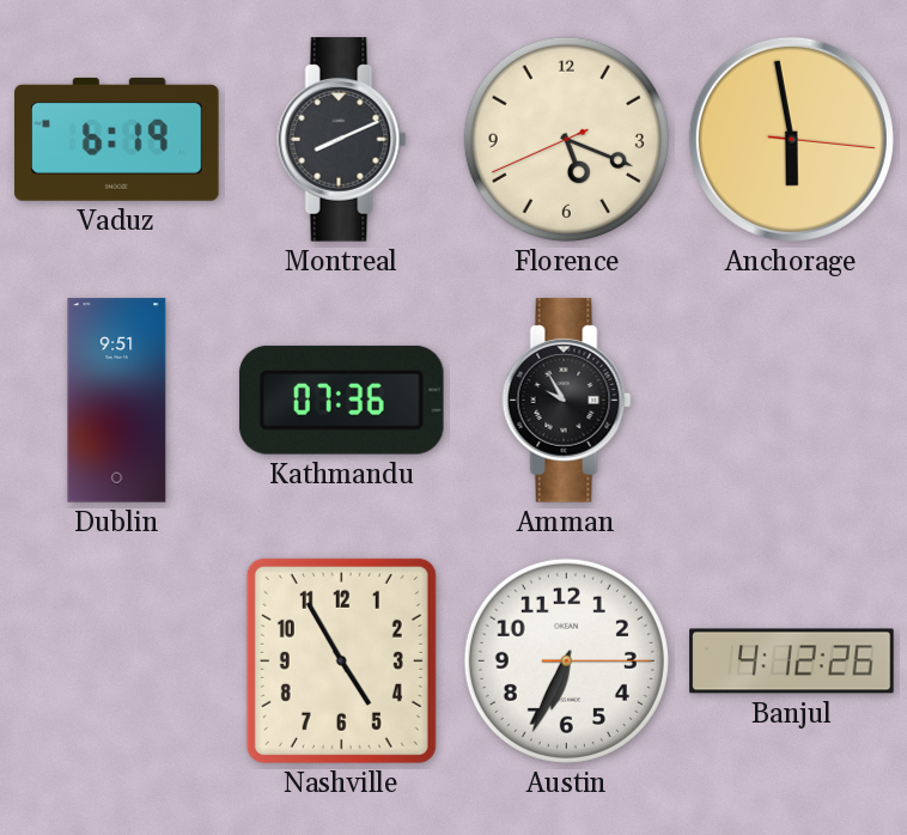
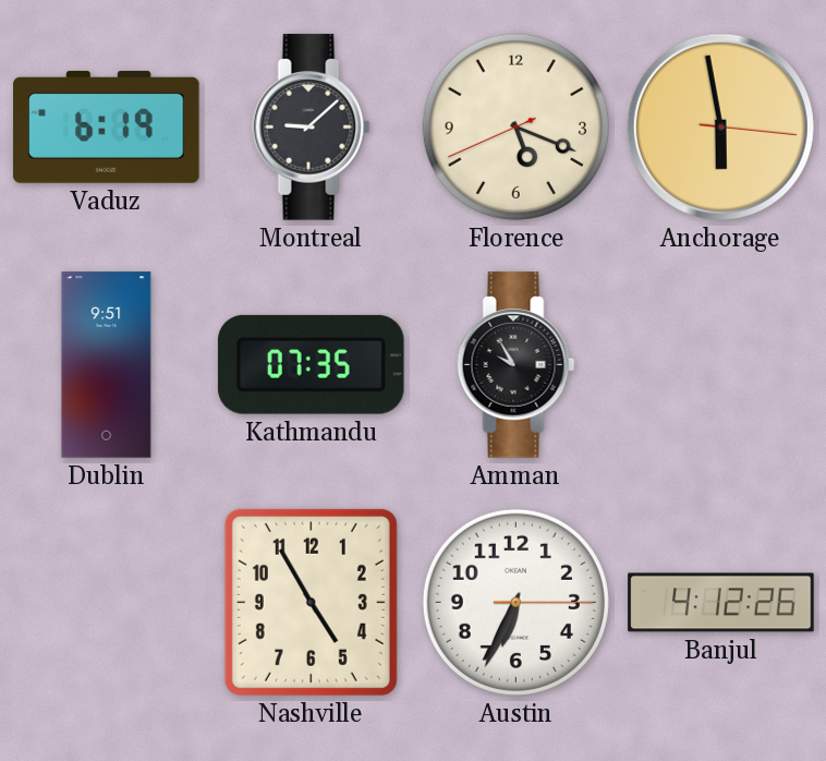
Montreal: 8:11 -> 9:08 (312, 128)
Kathmandu: 07:36 -> 07:35 (311, 364)
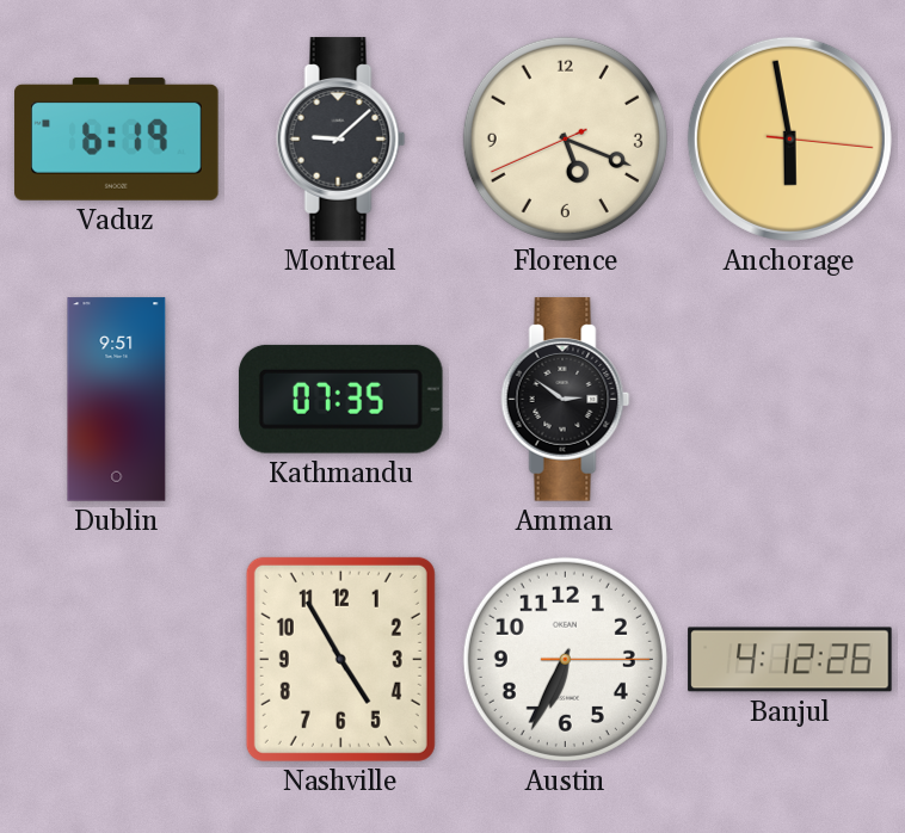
Amman: 9:55 -> 2:51 (566, 400)
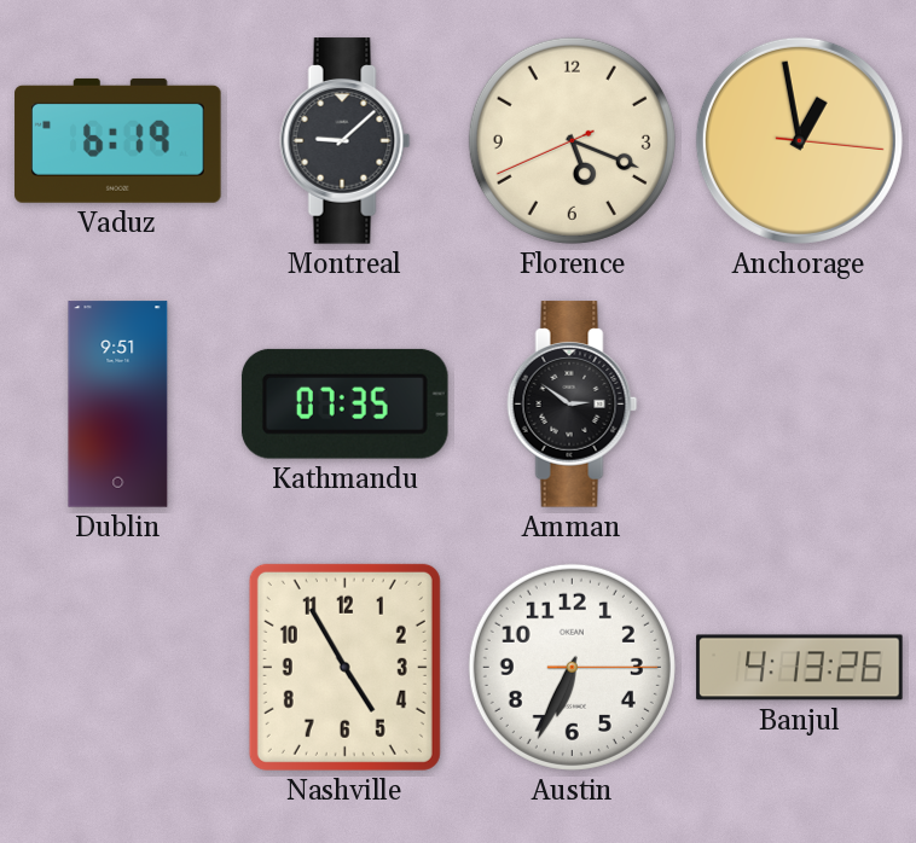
Anchorage: 5:58 -> 12:58 (799, 140)
Banjul: 4:12 -> 4:13 (800, 668)
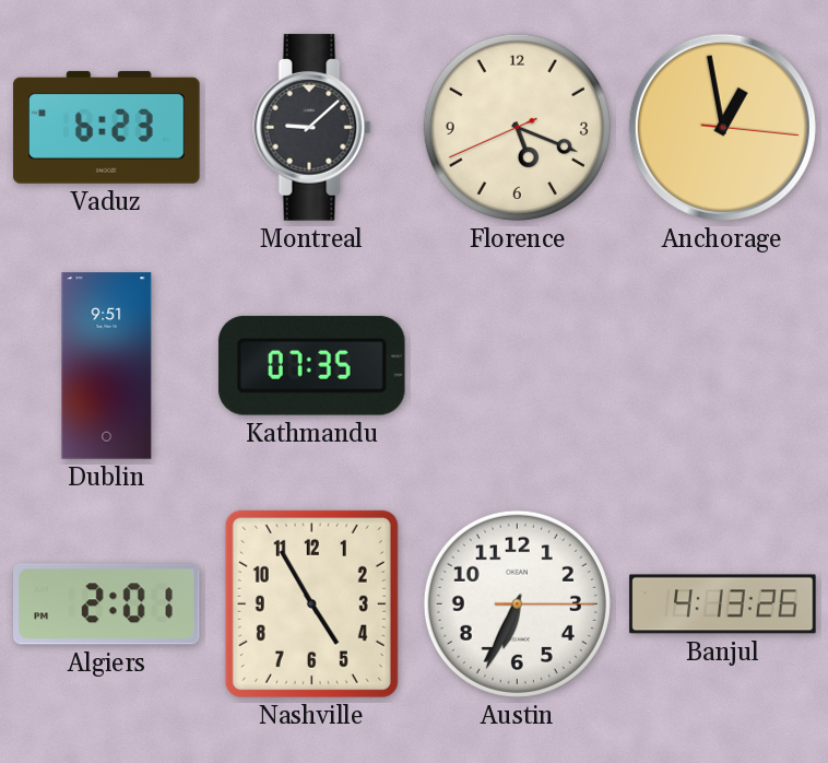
Vaduz: 6:19 -> 6:23 (107, 127)
Amman: 2:51 -> none (573, 405)
Algiers: none -> 2:01 (107, 604)
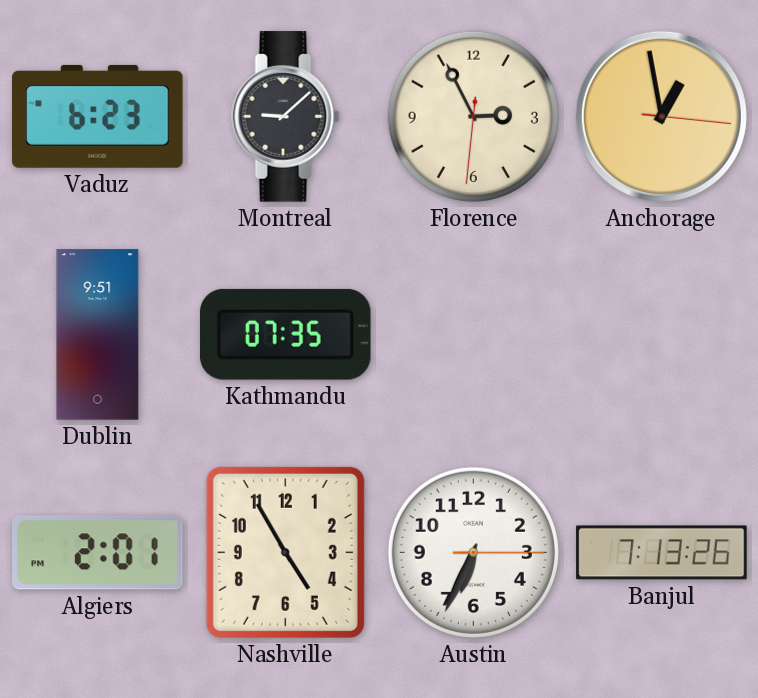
Florence: 5:18 -> 2:55 (473, 116)
Banjul: 4:13 -> 7:13 (662, 553)
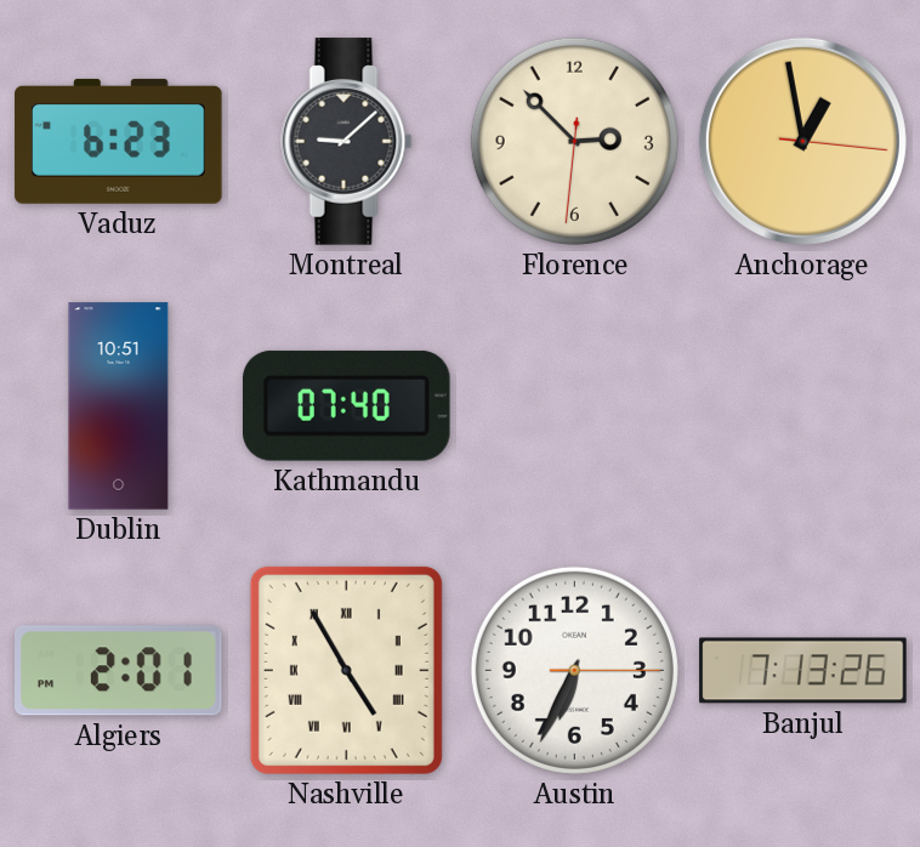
Florence: 2:55 -> 2:52 (574, 141)
Dublin: 9:51 -> 10:51 (119, 407)
Kathmandu: 07:35 -> 07:40 (346, 405)
Nashville numerals: Arabic -> Roman (346, 670)
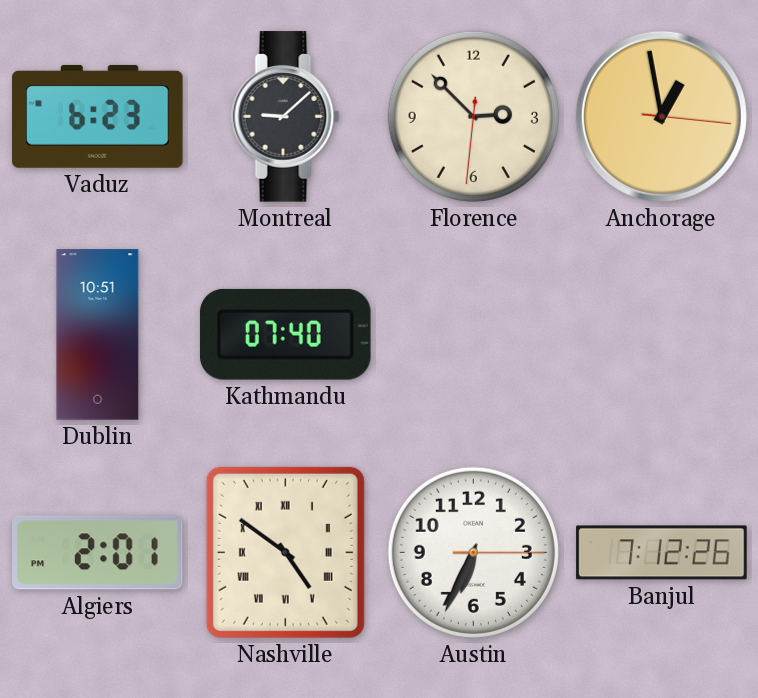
Nashville: 4:55 -> 4:51 (285, 552)
Banjul: 7:13 -> 7:12 (662, 553)
